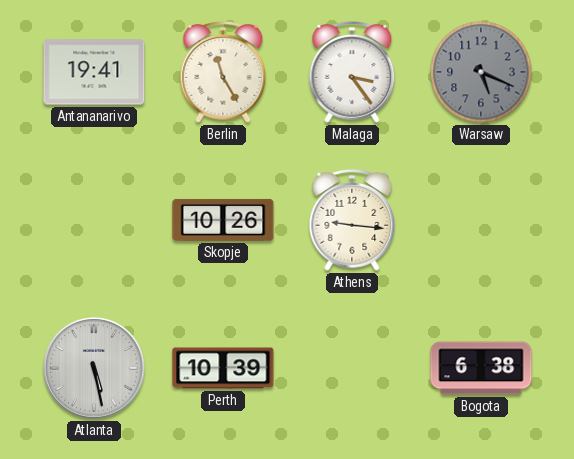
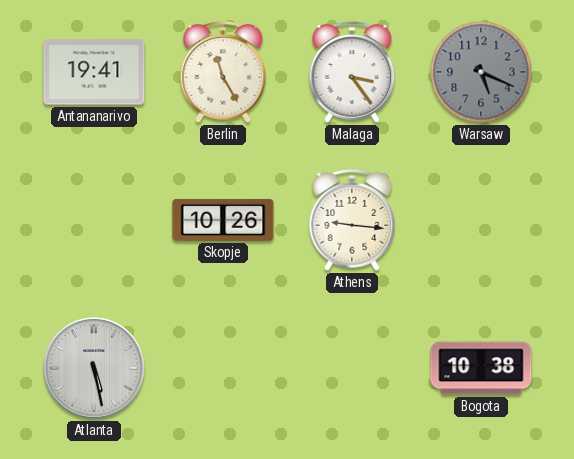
Perth: 10:39 -> none (223, 368)
Bogota: 6:38 -> 10:38 (481, 368)
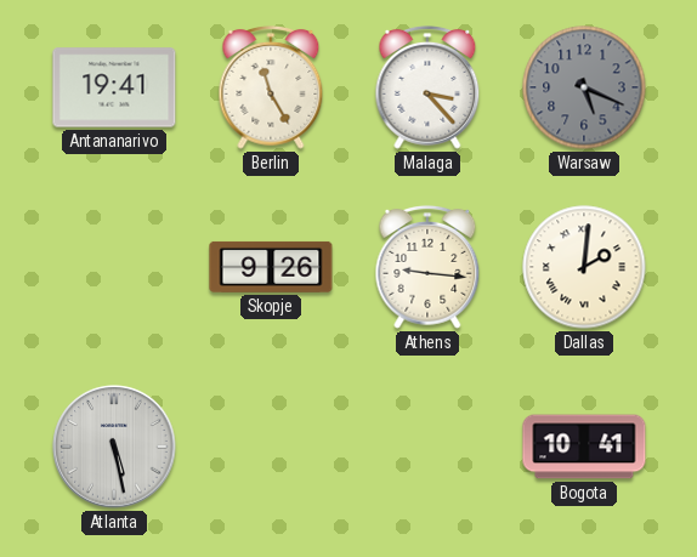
Malaga: 3:24 -> 3:23 (427, 89)
Skopje: 10:26 -> 9:26 (271, 267)
Dallas: none -> 2:01 (584, 267)
Bogota: 10:38 -> 10:41 (584, 447)
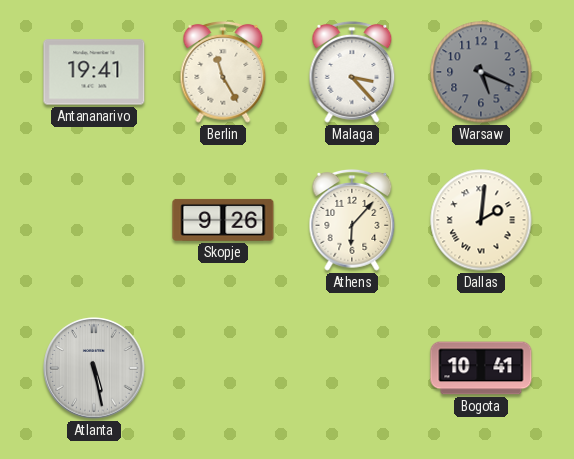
Athens: 9:16 -> 6:07 (352, 221)
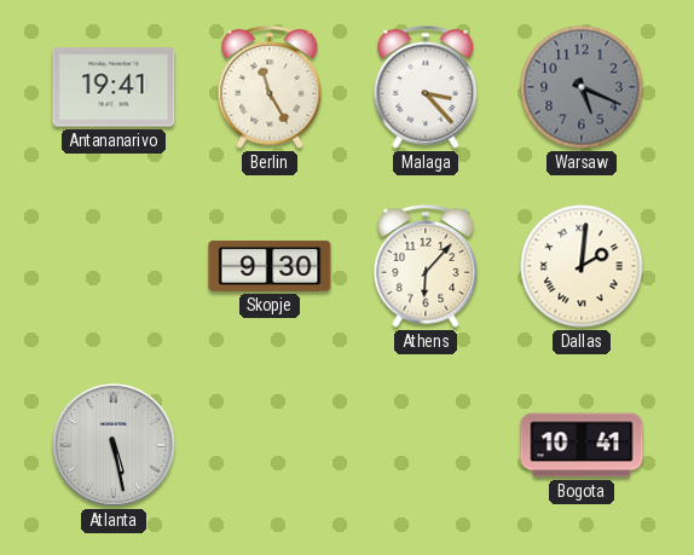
Skopje: 9:26 -> 9:30 (270, 266)
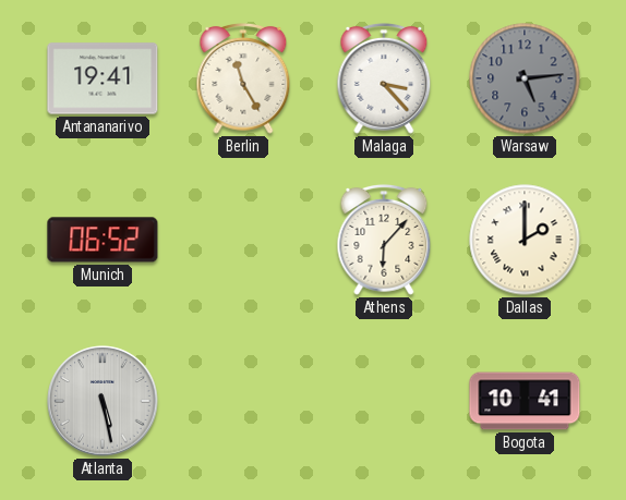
Warsaw: 5:19 -> 5:14 (525, 78)
Munich: none -> 06:52 (103, 240)
Skopje: 9:30 -> none (270, 266)
Dallas: 2:01 -> 2:00 (525, 240)
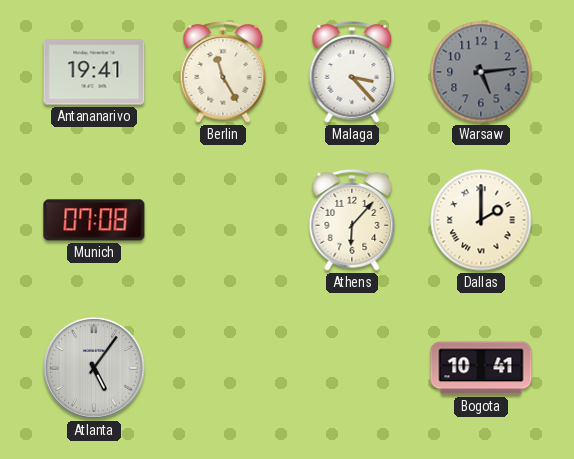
Munich: 06:52 -> 07:08 (94, 220)
Atlanta: 5:28 -> 5:06 (94, 368)
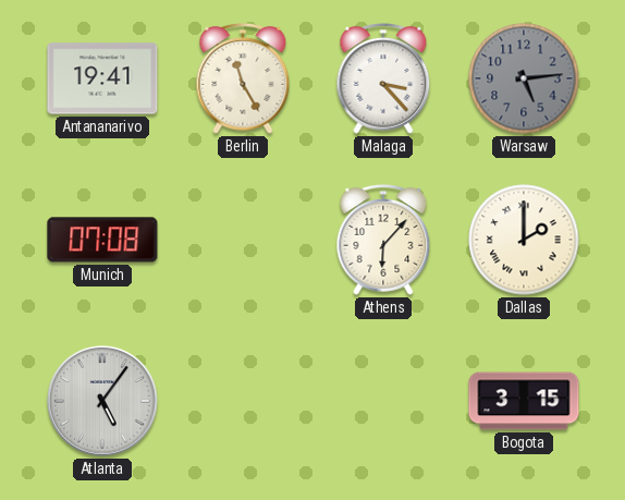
Bogota: 10:41 -> 3:15 (524, 401)
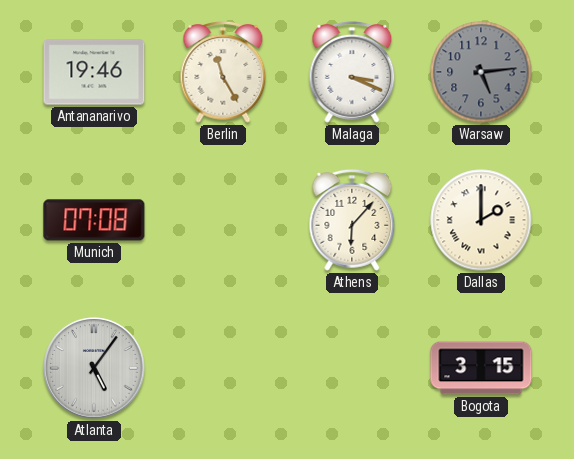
Antananarivo: 19:41 -> 19:46 (94, 72)
Malaga: 3:23 -> 3:19 (352, 73)
